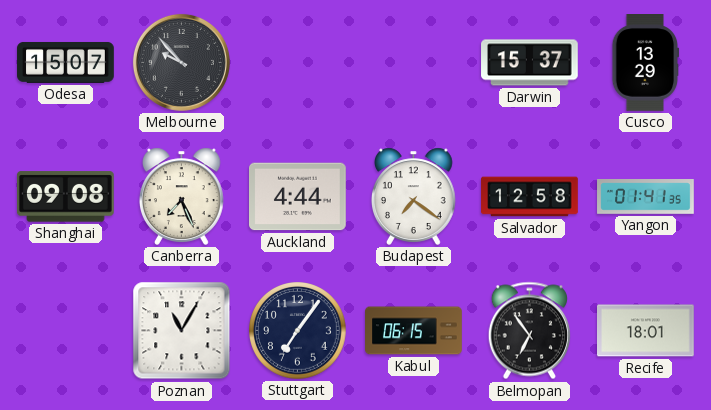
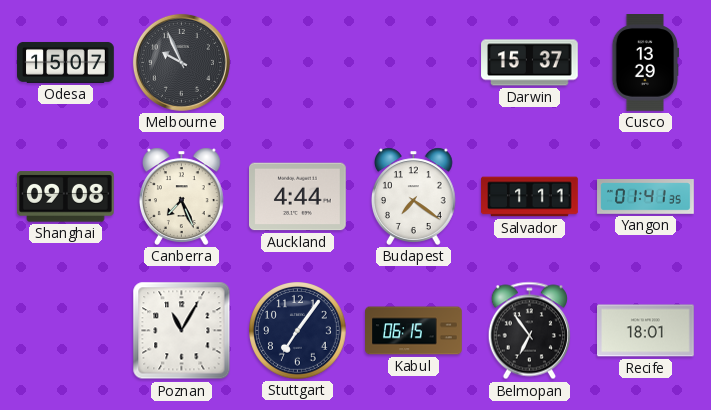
Melbourne: 9:53 -> 9:56 (181, 62)
Salvador: 12:58 -> 1:11 (530, 197)
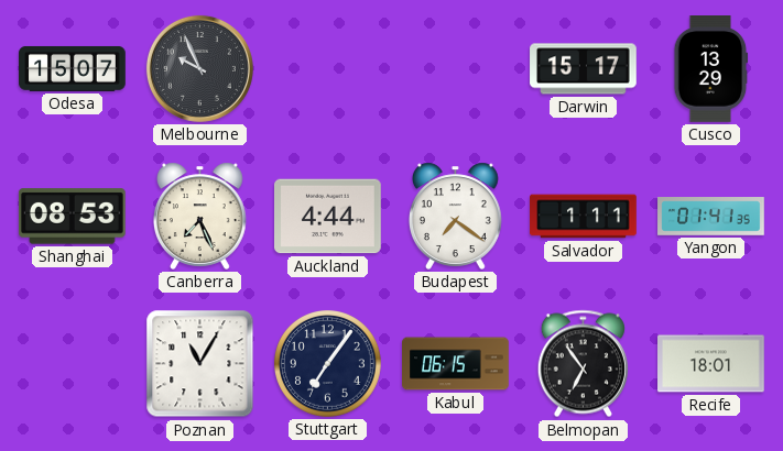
Darwin: 15:37 -> 15:17 (584, 69)
Shanghai: 09:08 -> 08:53 (73, 217)
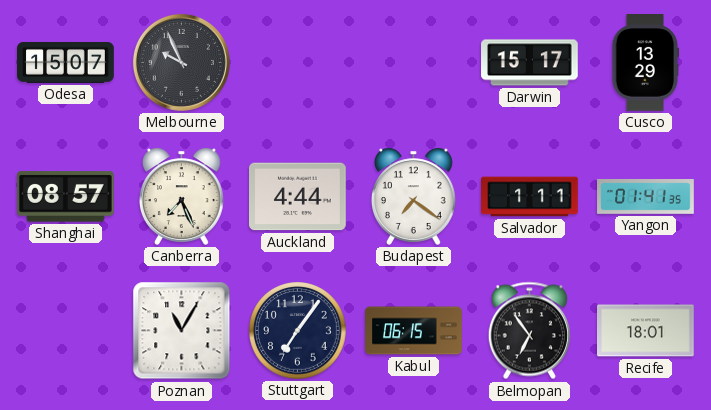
Shanghai: 08:53 -> 08:57 (66, 197)
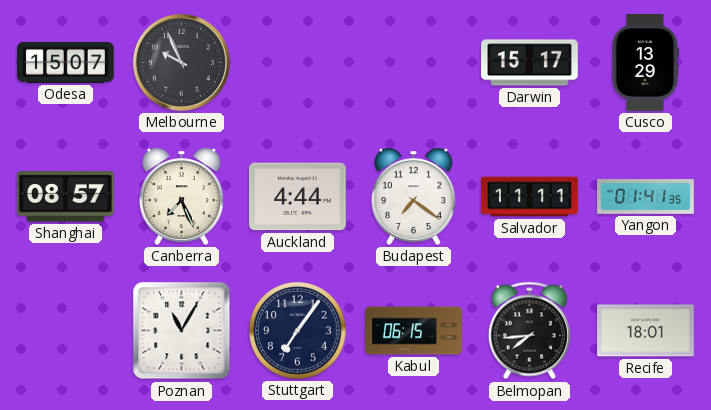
Salvador: 1:11 -> 11:11 (530, 197)
Belmopan: 6:54 -> 7:44 (529, 331)
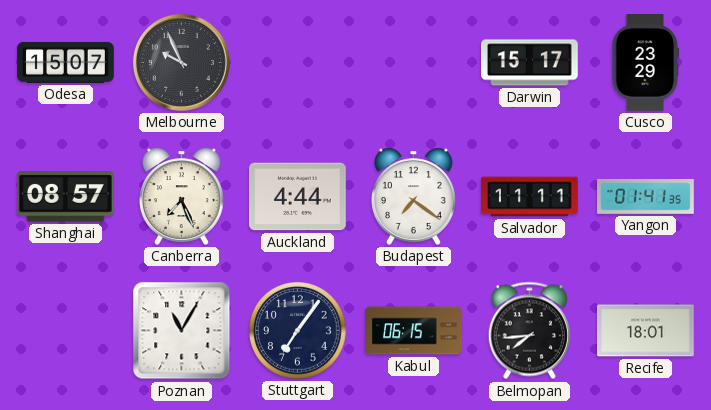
Cusco: 13:29 -> 23:29 (646, 63)
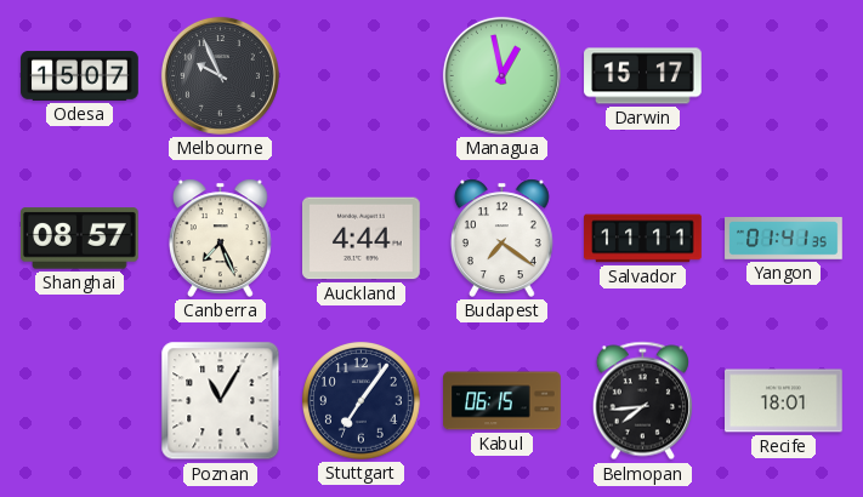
Managua: none -> 12:58 (501, 75)
Cusco: 23:29 -> none (646, 63)
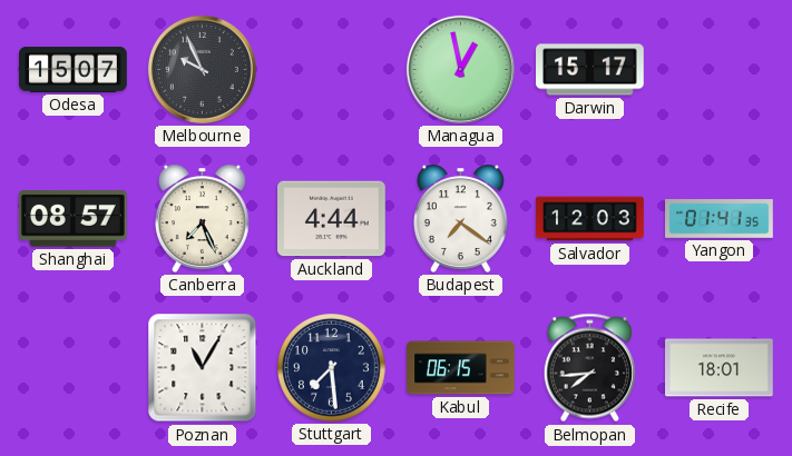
Salvador: 11:11 -> 12:03 (590, 219)
Stuttgart: 7:06 -> 7:29 (332, 368)
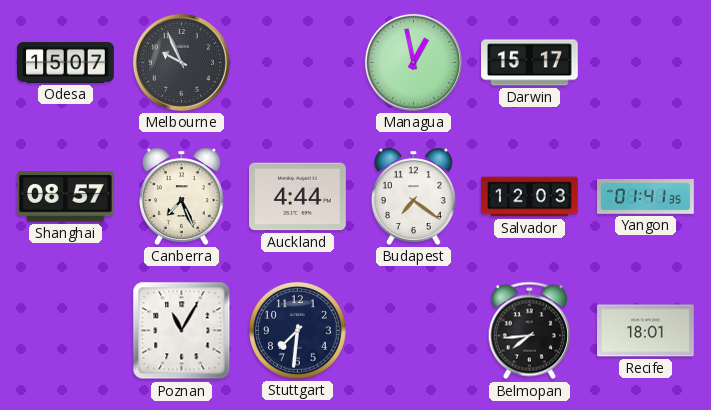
Stuttgart: 7:29 -> 7:31 (298, 331)
Kabul: 06:15 -> none (461, 368)
